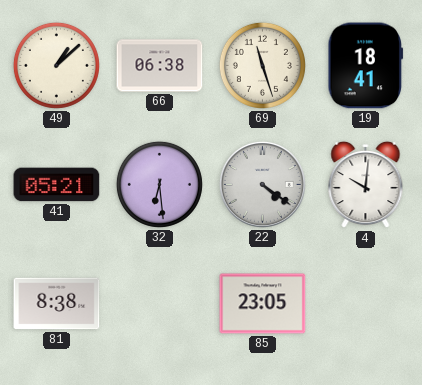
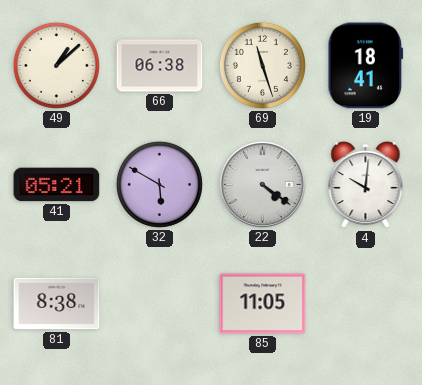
32: 6:29 -> 5:50 (159, 184)
85: 23:05 -> 11:05 (263, 304)
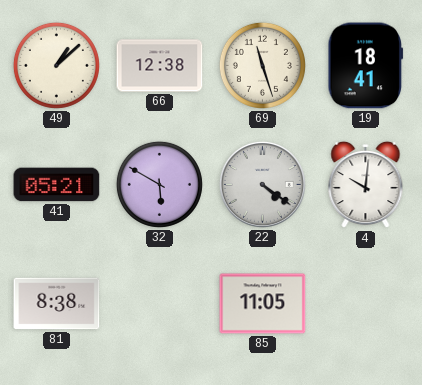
66: 06:38 -> 12:38 (160, 66)
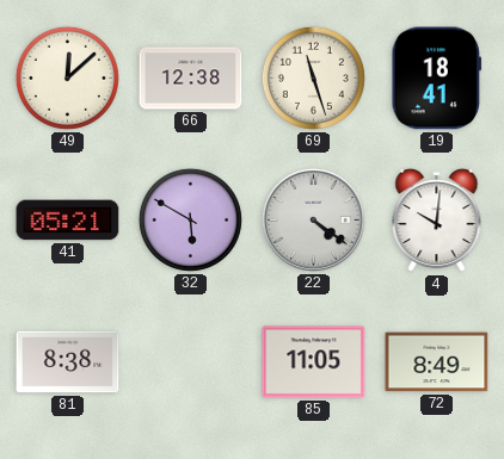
49: 1:08 -> 12:08 (67, 77)
72: none -> 8:49 (437, 362)
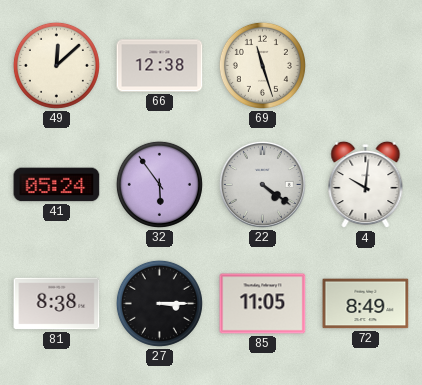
19: 18:41 -> none (437, 79)
41: 05:21 -> 05:24 (57, 185)
32: 5:50 -> 5:54 (159, 184)
27: none -> 3:15 (159, 303)
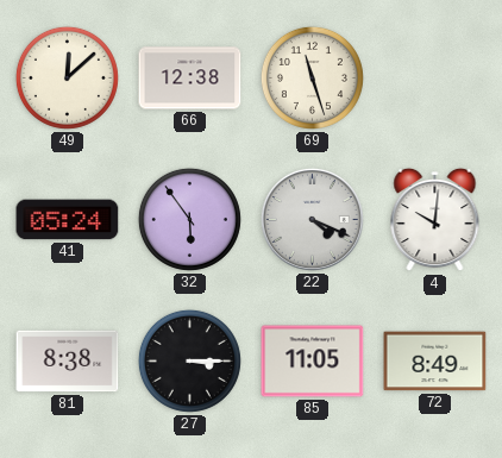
22: 4:21 -> 4:19 (312, 219)
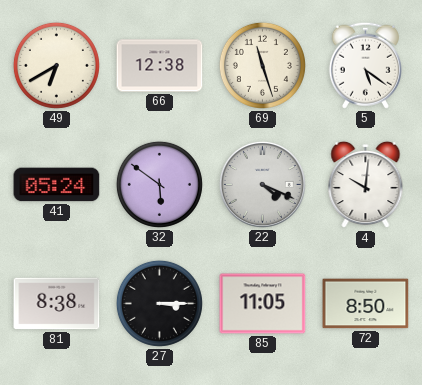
49: 12:08 -> 6:40 (56, 65)
5: none -> 5:21 (365, 65)
32: 5:54 -> 5:51 (159, 184)
72: 8:49 -> 8:50 (366, 304)
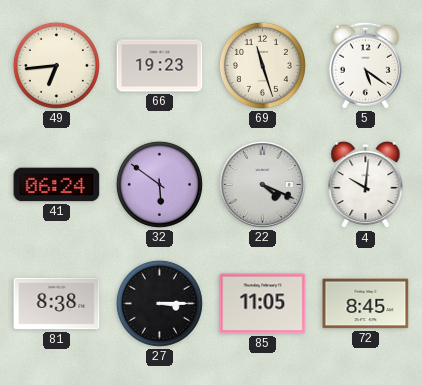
49: 6:40 -> 6:44 (56, 65)
66: 12:38 -> 19:23 (160, 66)
41: 05:24 -> 06:24 (57, 185)
72: 8:50 -> 8:45 (366, 304)
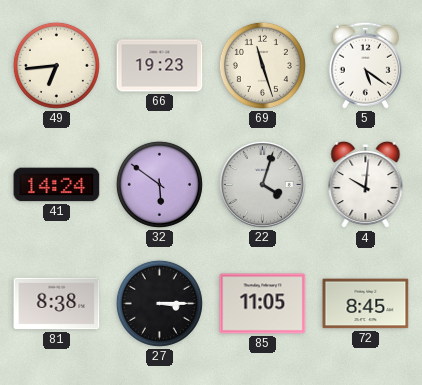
41: 06:24 -> 14:24 (57, 185)
22: 4:19 -> 4:03 (262, 184)
